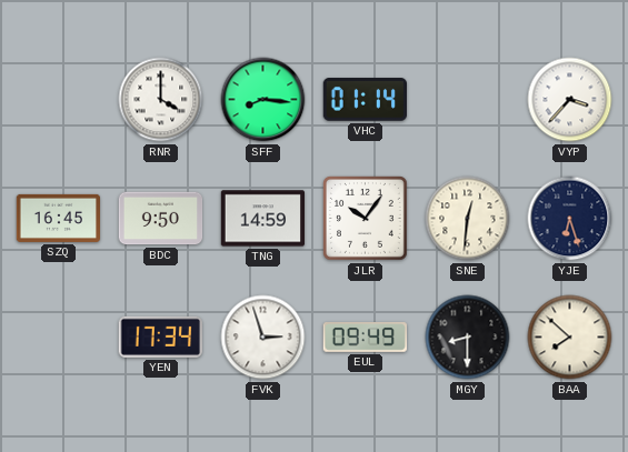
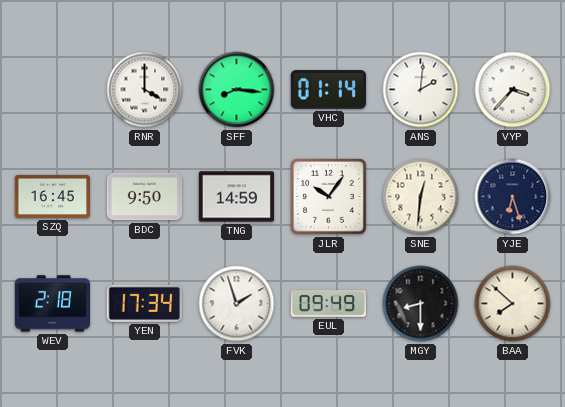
ANS: none -> 2:01 (421, 90)
WEV: none -> 2:18 (52, 304)
FVK: 2:57 -> 1:57 (237, 304)
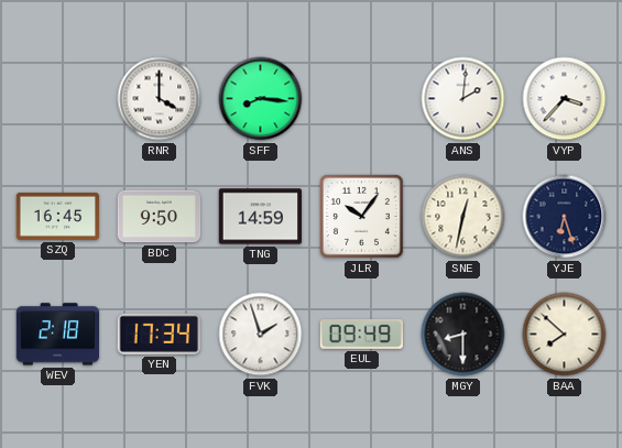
VHC: 01:14 -> none (328, 90)
SNE: 12:31 -> 12:32 (463, 217)
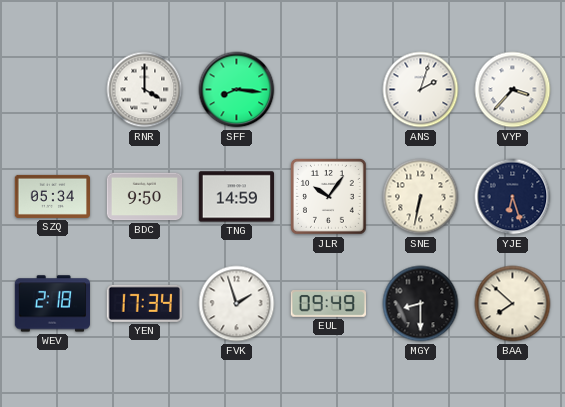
ANS: 2:01 -> 2:03 (421, 90)
SZQ: 16:45 -> 05:34 (52, 196)
SNE: 12:32 -> 6:32 (421, 197)
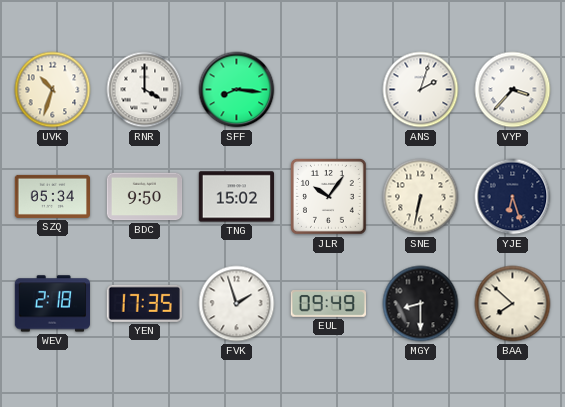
UVK: none -> 10:33 (53, 90)
TNG: 14:59 -> 15:02 (237, 197)
YEN: 17:34 -> 17:35 (144, 303)
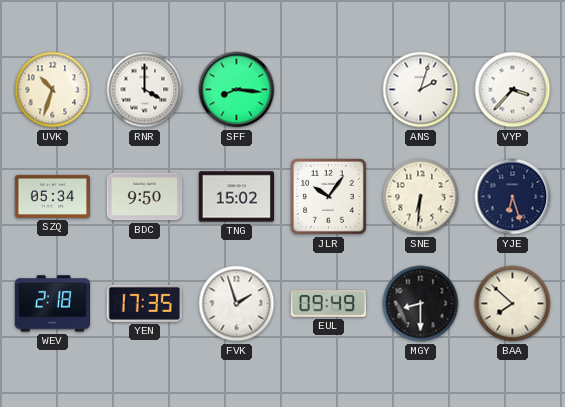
SNE: 6:32 -> 6:31 (421, 197)
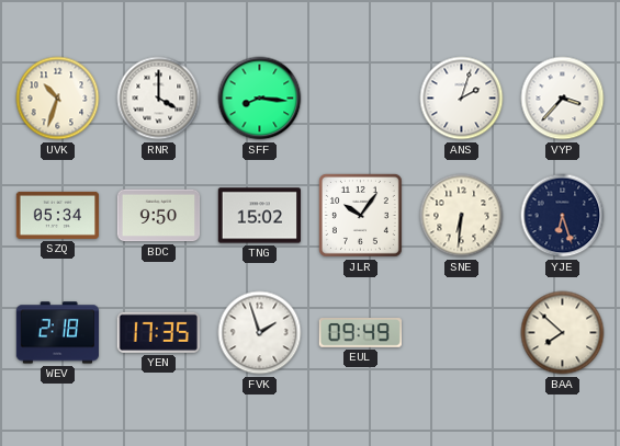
MGY: 8:30 -> none (421, 304)
